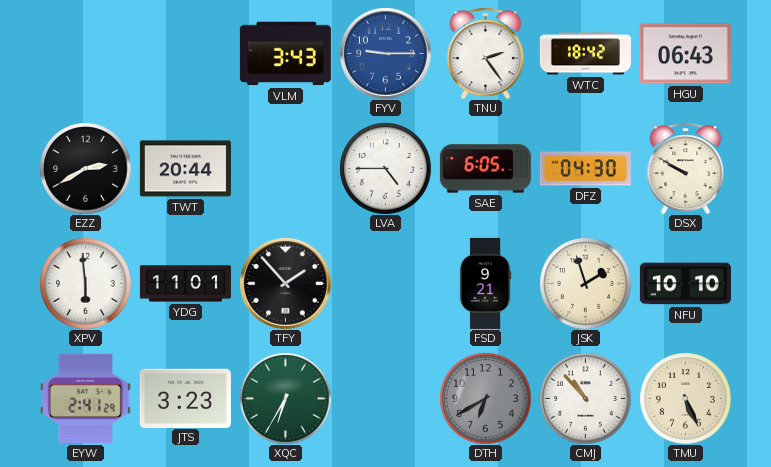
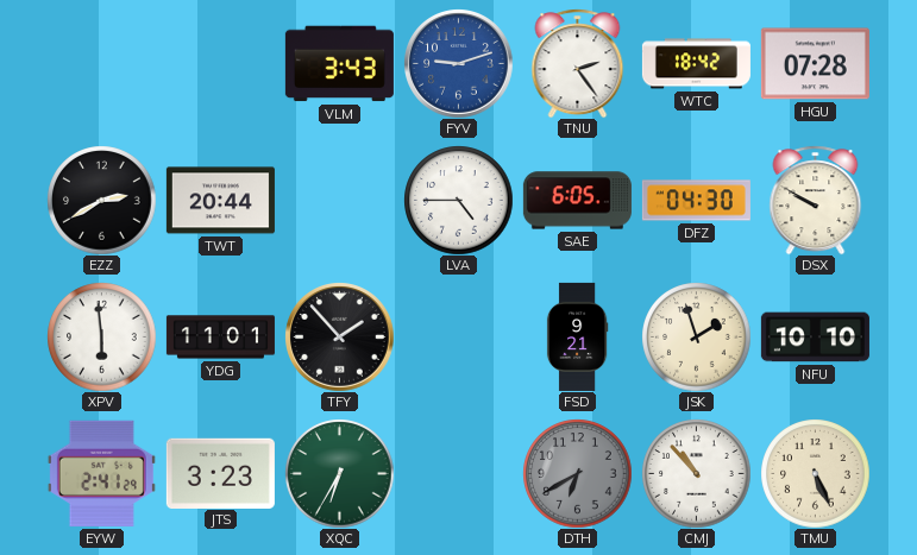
FYV: 9:15 -> 9:12 (459, 64)
HGU: 06:43 -> 07:28 (815, 64)
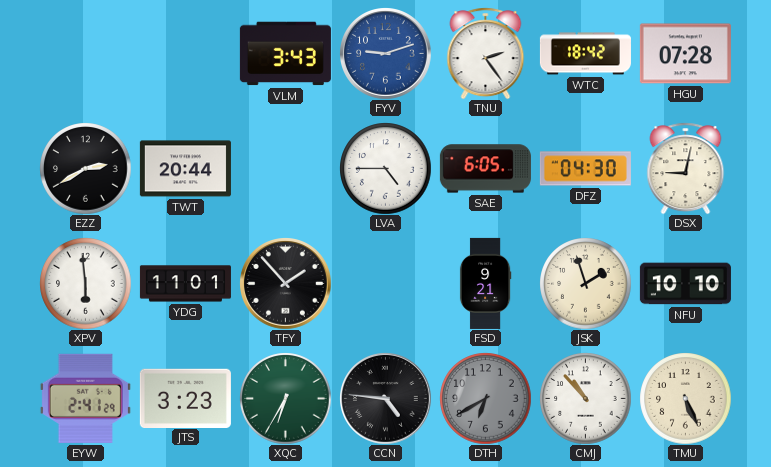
DSX: 9:50 -> 9:02 (686, 168)
CCN: none -> 4:46 (386, 399)
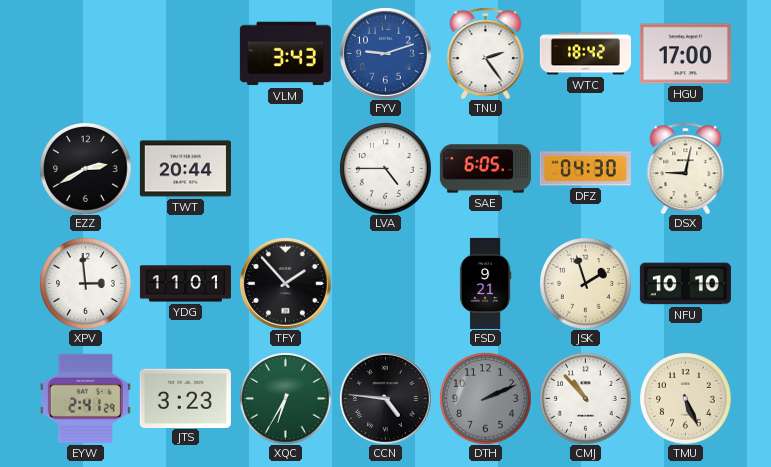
HGU: 07:28 -> 17:00 (685, 54)
XPV: 5:59 -> 2:59 (85, 283)
DTH: 6:40 -> 2:11 (485, 398)
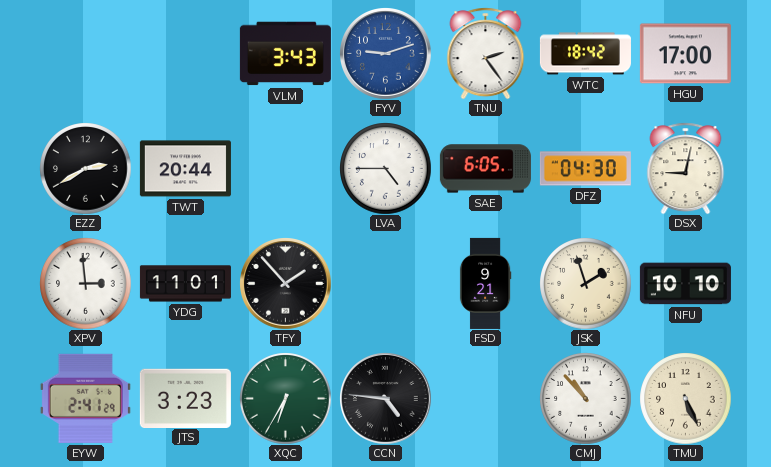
DTH: 2:11 -> none (485, 398)
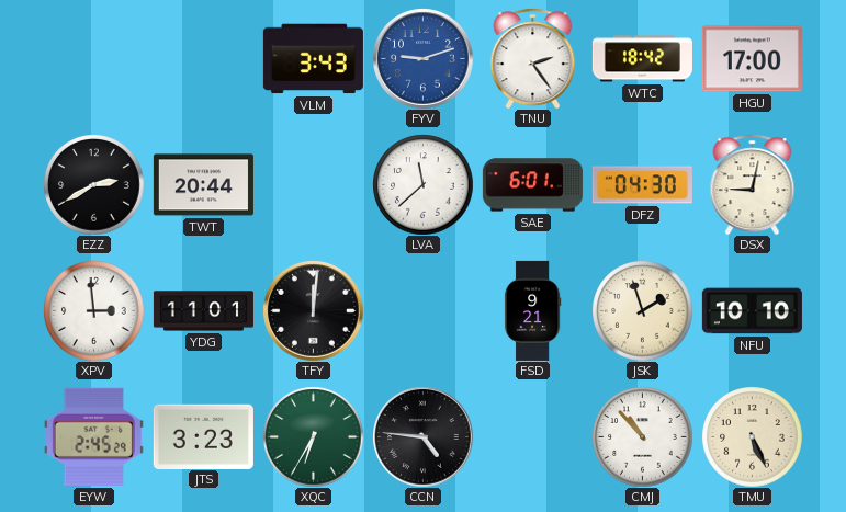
LVA: 4:45 -> 11:38 (422, 184)
SAE: 6:05 -> 6:01 (532, 185)
TFY: 1:53 -> 12:01 (314, 311)
EYW: 2:41 -> 2:45 (93, 436)
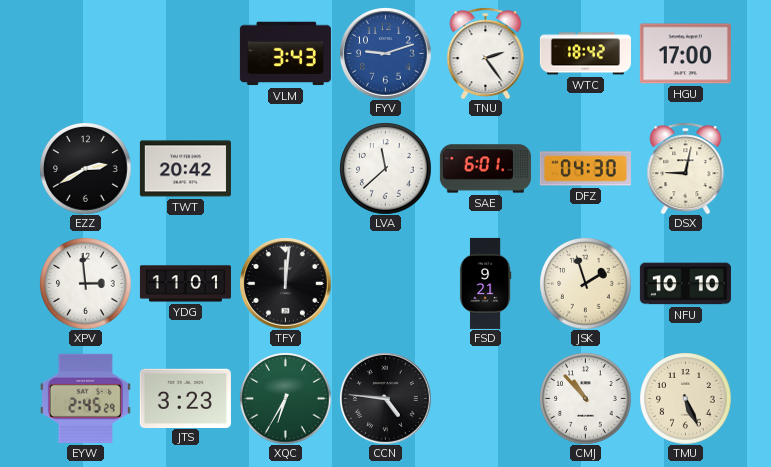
TWT: 20:44 -> 20:42 (185, 169)
